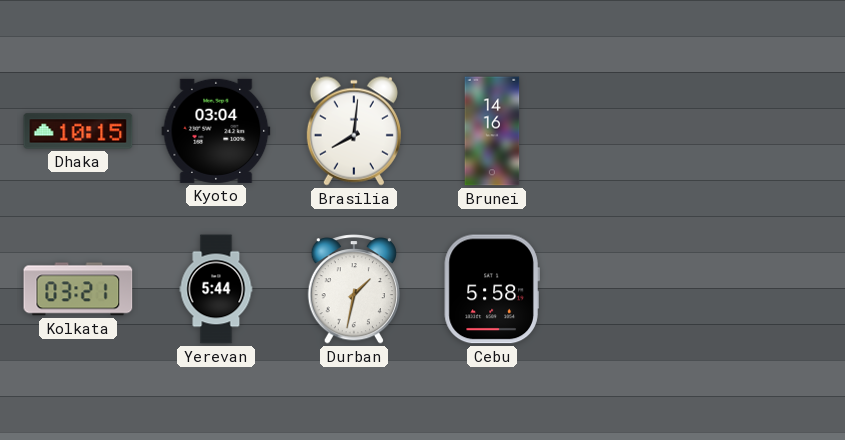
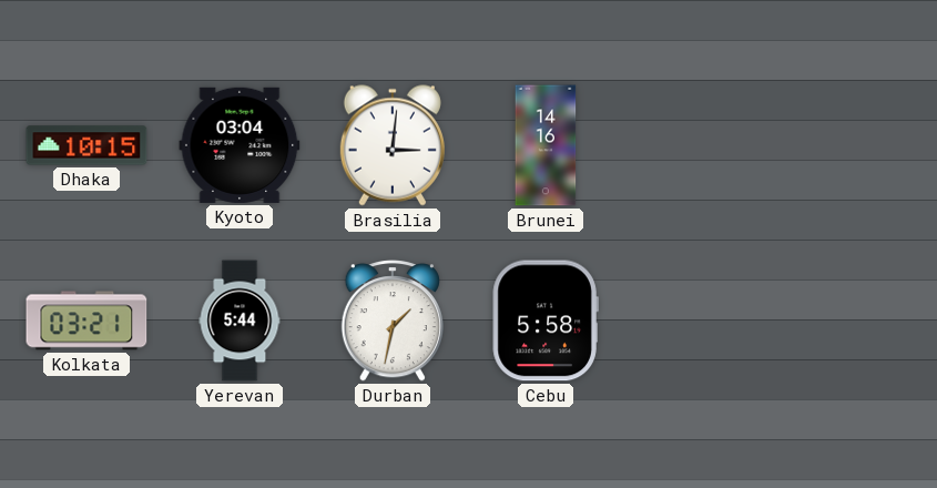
Brasilia: 8:01 -> 3:01 (393, 145)
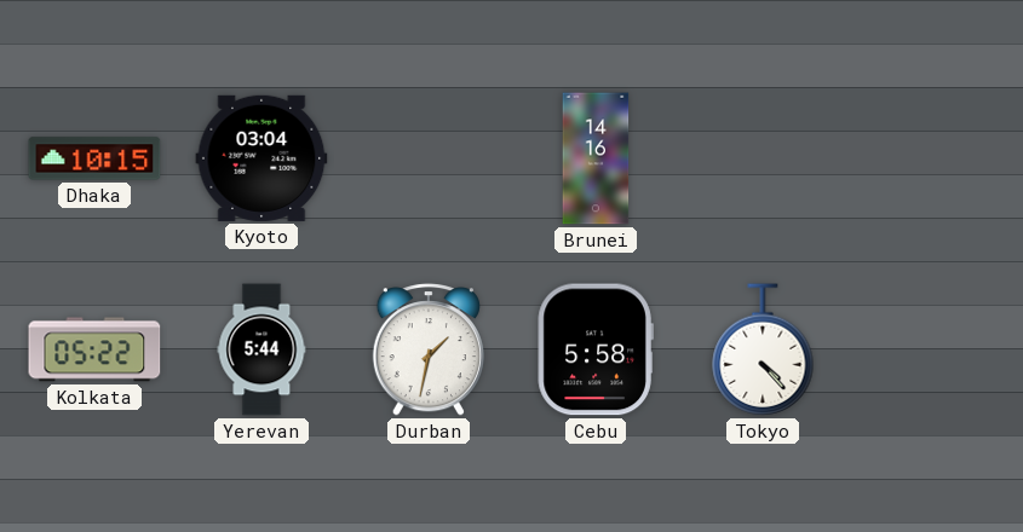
Brasilia: 3:01 -> none (393, 145)
Kolkata: 03:21 -> 05:22 (94, 349)
Tokyo: none -> 4:23 (763, 349)
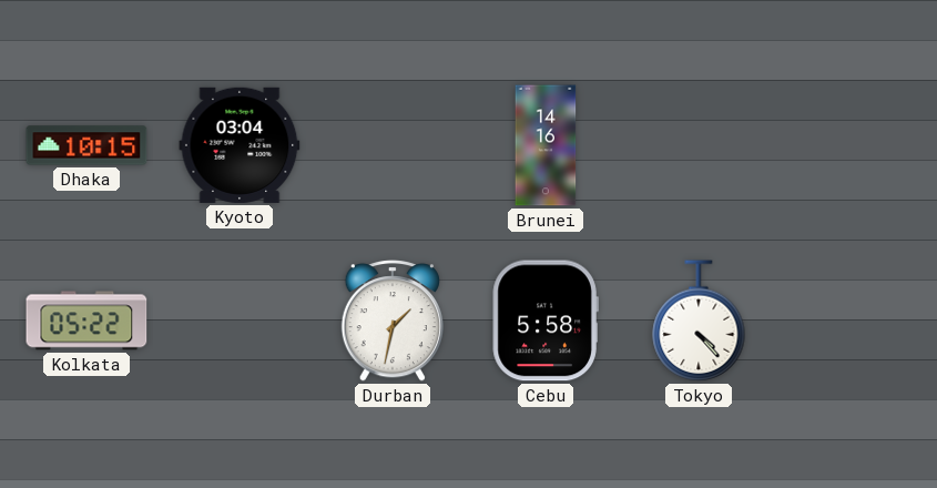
Yerevan: 5:44 -> none (262, 349)
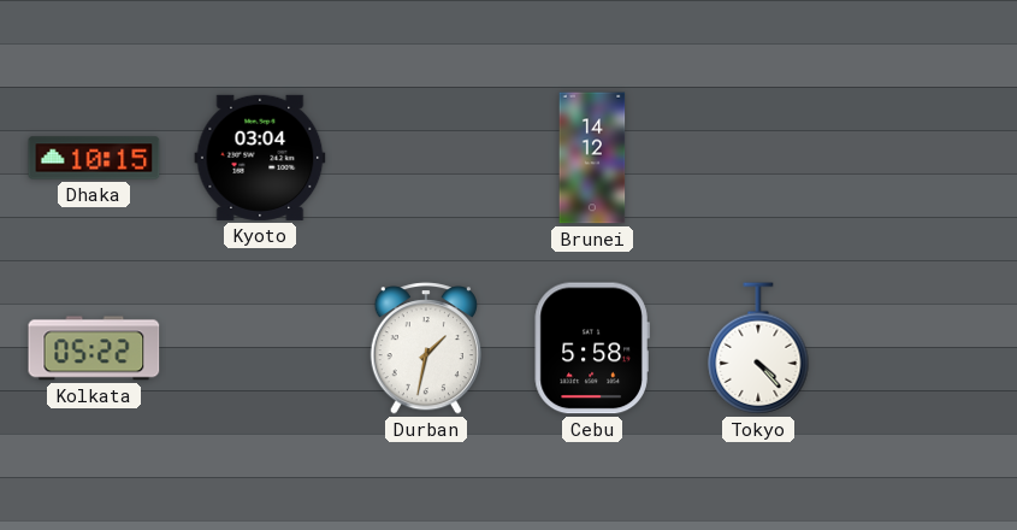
Brunei: 14:16 -> 14:12 (592, 158)
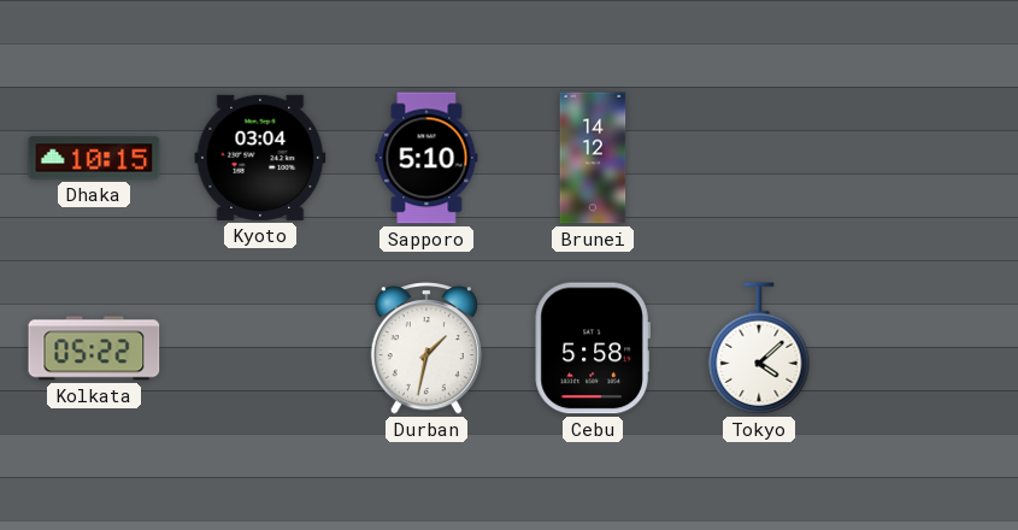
Sapporo: none -> 5:10 (426, 158)
Tokyo: 4:23 -> 4:08 (759, 348)
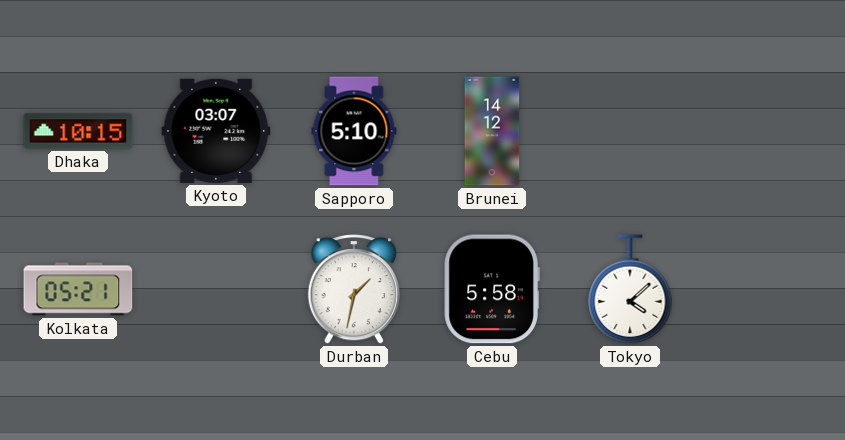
Kyoto: 03:04 -> 03:07 (216, 131)
Kolkata: 05:22 -> 05:21 (78, 289)
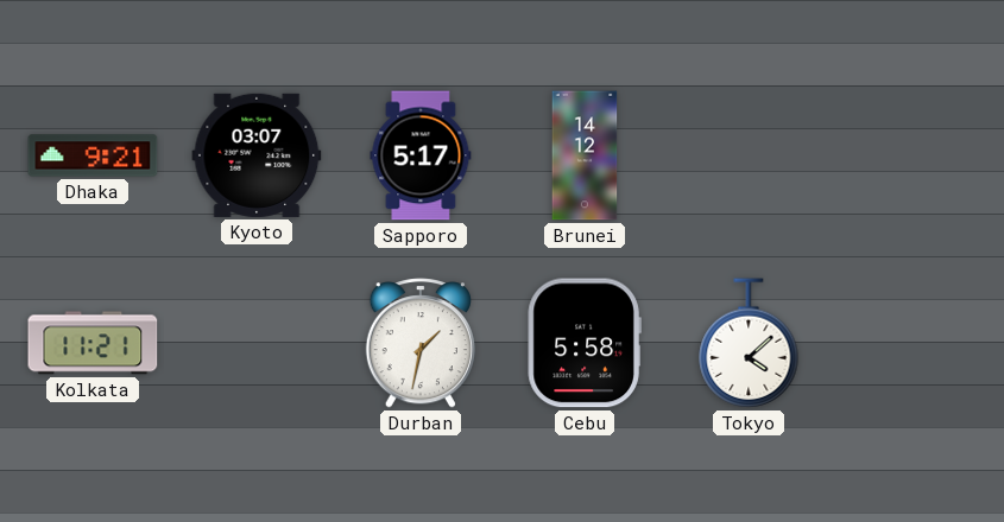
Dhaka: 10:15 -> 9:21 (93, 155)
Sapporo: 5:10 -> 5:17 (421, 155)
Kolkata: 05:21 -> 11:21 (93, 343)
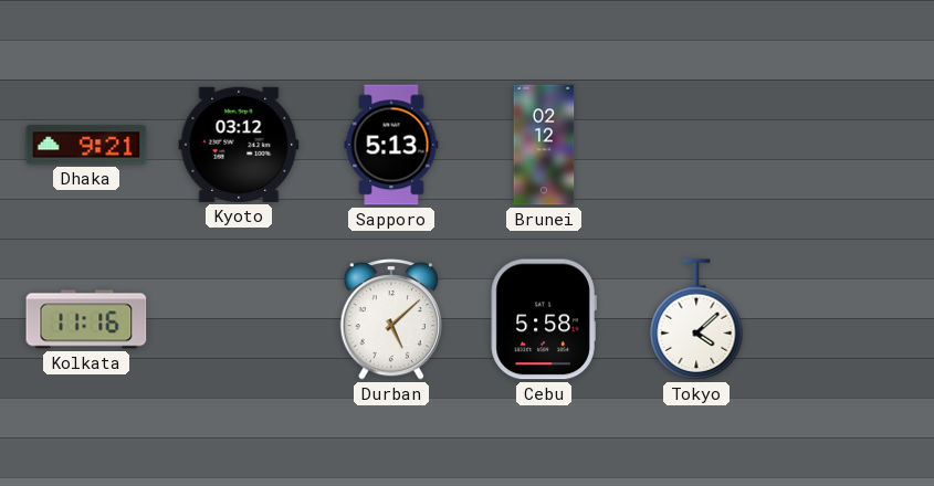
Kyoto: 03:07 -> 03:12 (239, 145)
Sapporo: 5:17 -> 5:13 (391, 145)
Brunei: 14:12 -> 02:12 (544, 145)
Kolkata: 11:21 -> 11:16 (86, 319)
Durban: 1:32 -> 5:08 (390, 319)
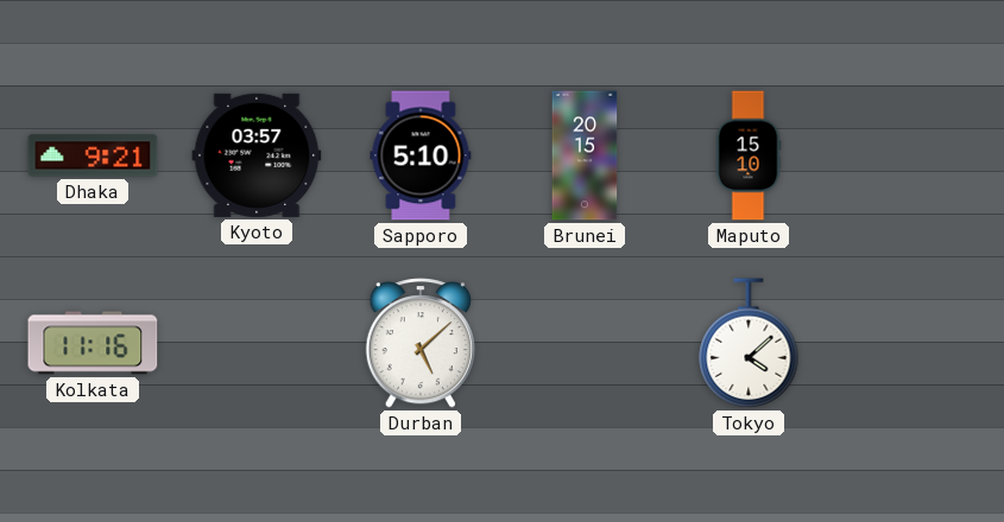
Kyoto: 03:12 -> 03:57 (257, 155)
Sapporo: 5:13 -> 5:10 (421, 155)
Brunei: 02:12 -> 20:15 (585, 155)
Maputo: none -> 15:10 (749, 155)
Cebu: 5:58 -> none (544, 319)
